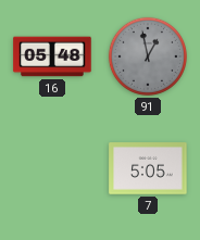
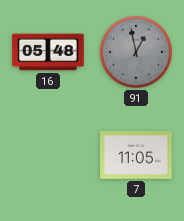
7: 5:05 -> 11:05 (136, 155)
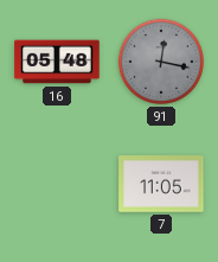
91: 12:58 -> 12:17 (161, 62)
